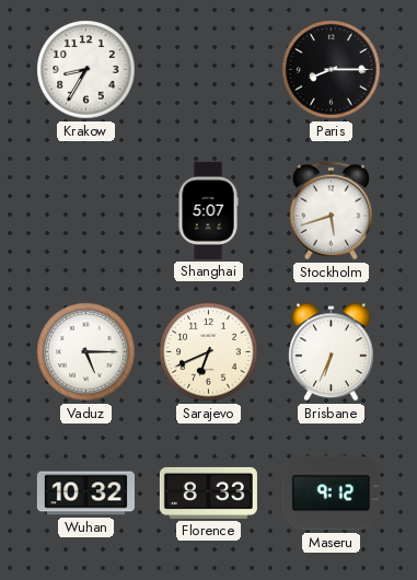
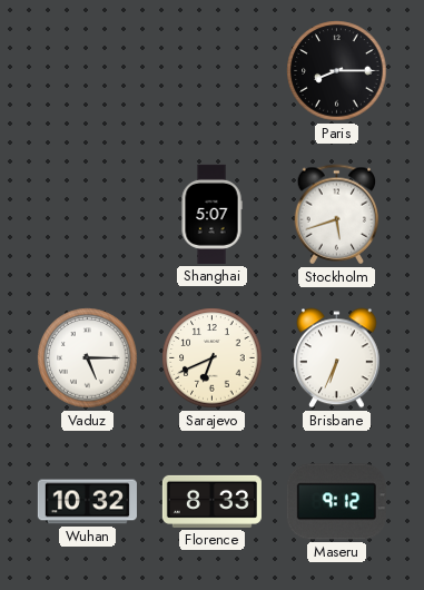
Krakow: 8:35 -> none (86, 70)
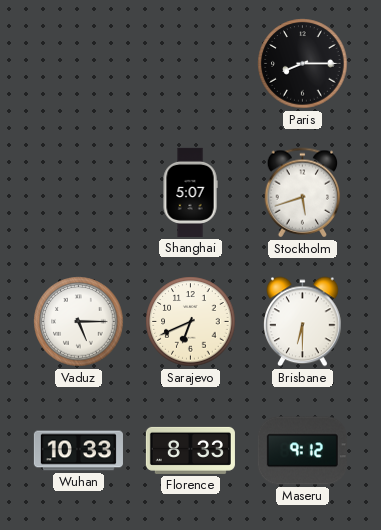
Brisbane: 6:34 -> 6:30 (303, 322)
Wuhan: 10:32 -> 10:33 (78, 451)
